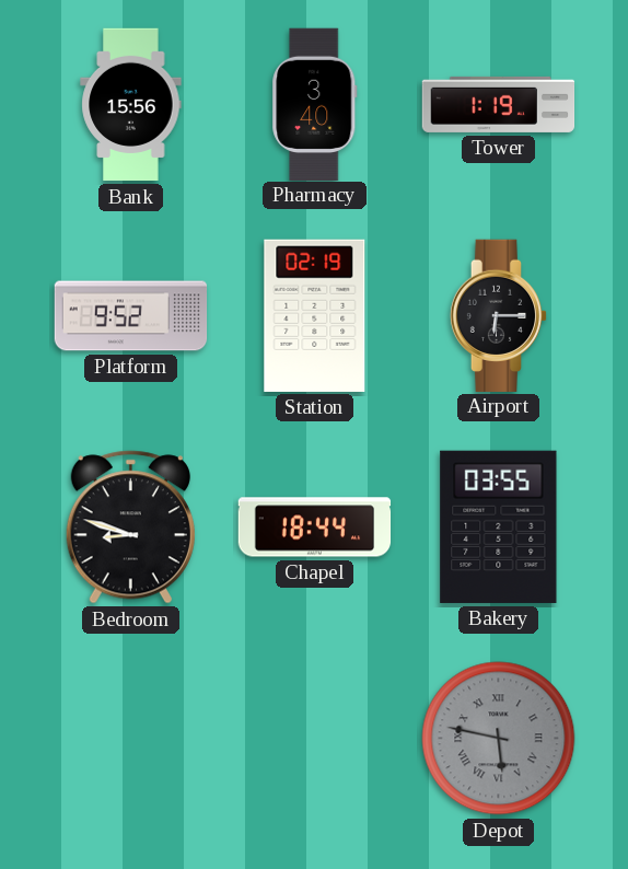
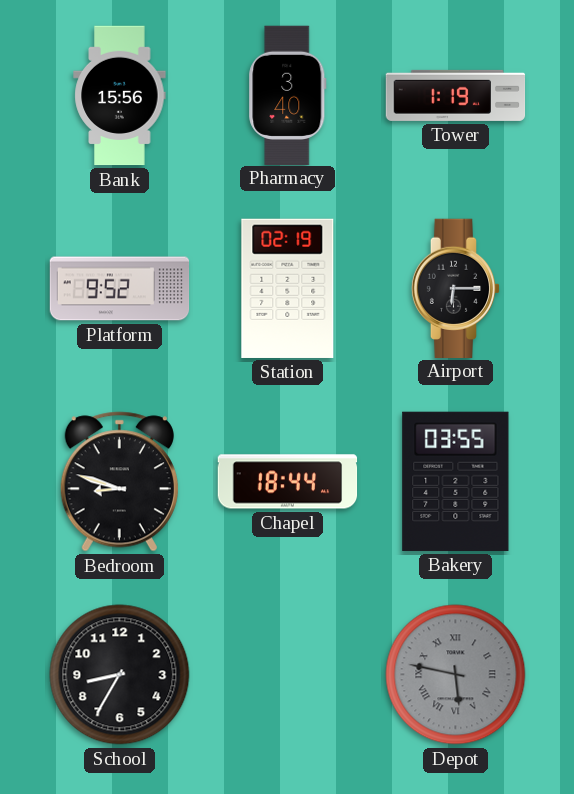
School: none -> 8:35 (120, 675)
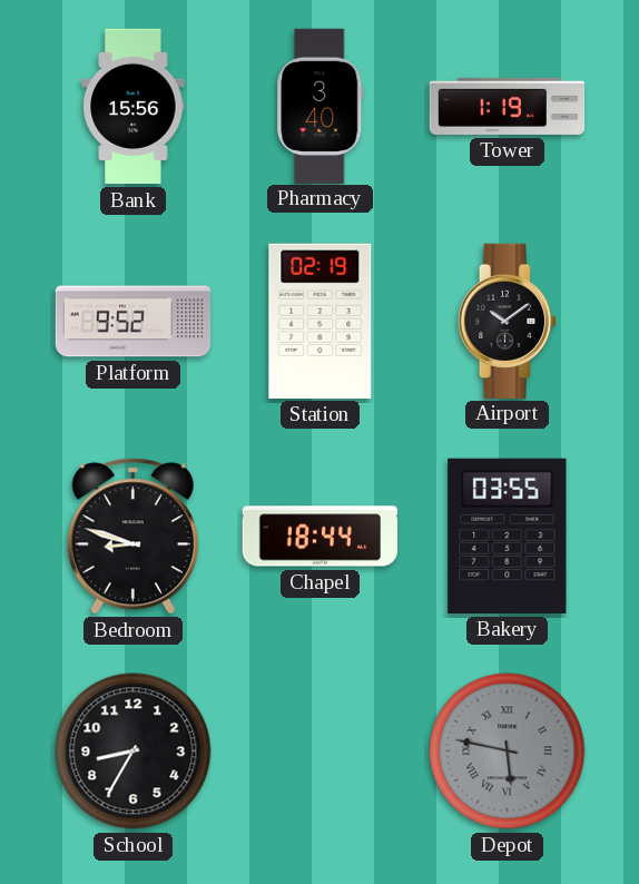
Airport: 6:15 -> 10:09 (508, 321)
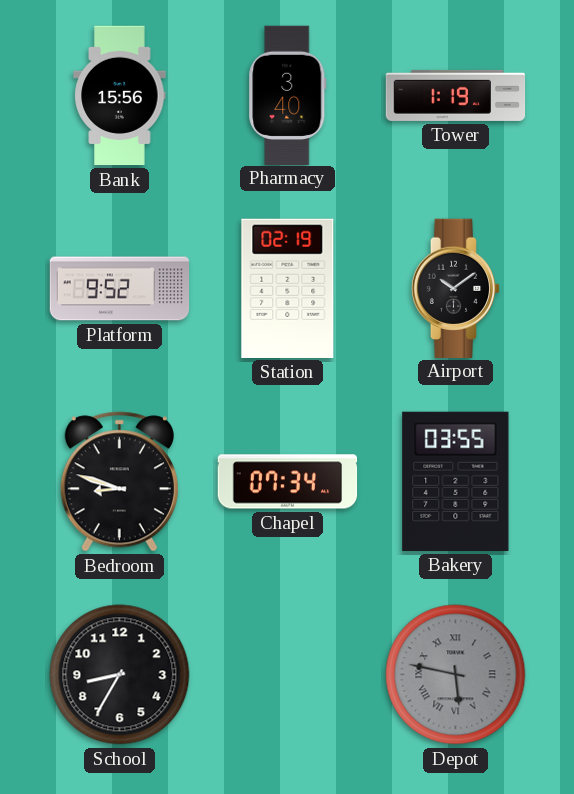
Chapel: 18:44 -> 07:34 (288, 482)
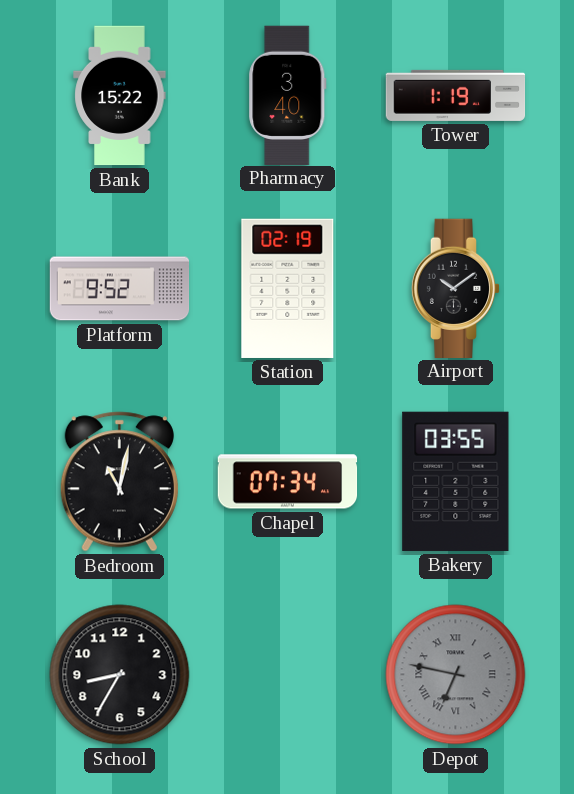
Bank: 15:56 -> 15:22 (120, 96)
Bedroom: 8:48 -> 11:02 (119, 482)
Depot: 5:47 -> 6:47 (456, 675)
